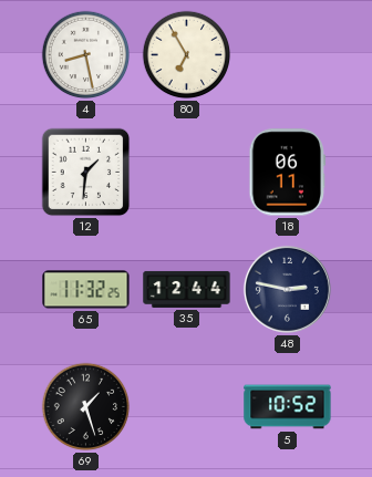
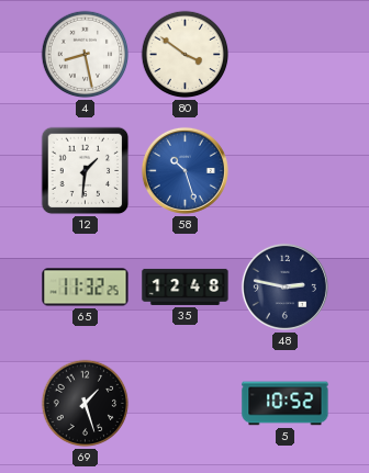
80: 6:55 -> 3:51 (186, 55)
58: none -> 10:27 (185, 170)
18: 06:11 -> none (288, 173)
35: 12:44 -> 12:48 (186, 286)
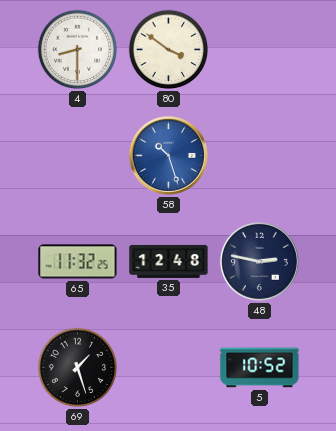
4: 8:28 -> 8:30 (78, 50)
12: 1:31 -> none (86, 171)
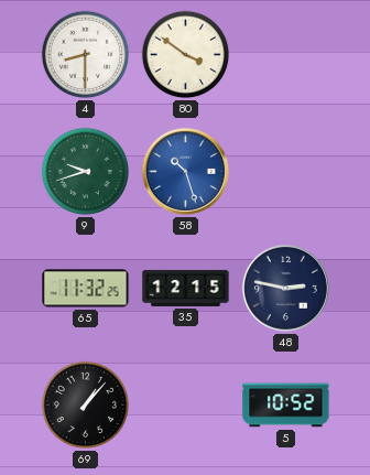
9: none -> 9:42 (86, 172)
35: 12:48 -> 12:15 (186, 288)
69: 1:27 -> 1:07 (86, 406)
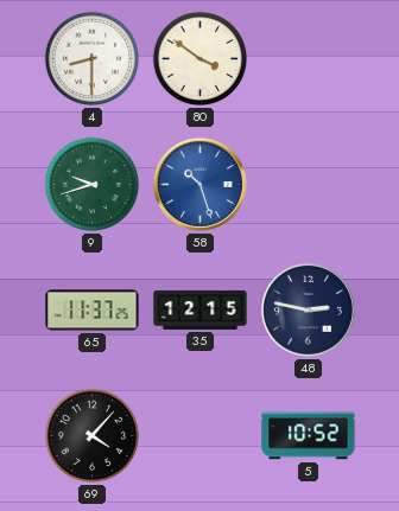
65: 11:32 -> 11:37 (93, 311)
69: 1:07 -> 4:07 (93, 436)
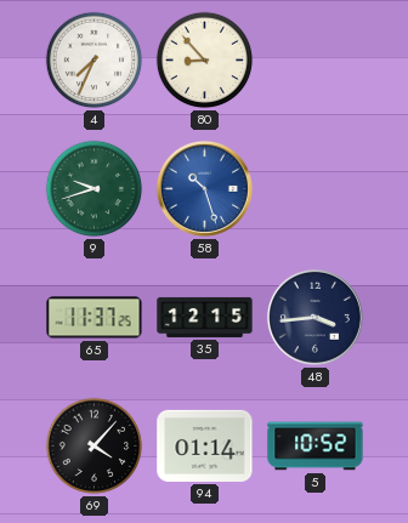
4: 8:30 -> 7:34 (95, 61)
80: 3:51 -> 8:53 (205, 61)
48: 2:47 -> 3:44 (314, 317)
94: none -> 01:14 (205, 445)
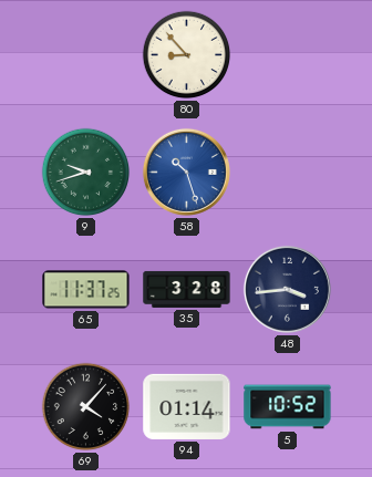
4: 7:34 -> none (95, 61)
35: 12:15 -> 3:28 (187, 289)
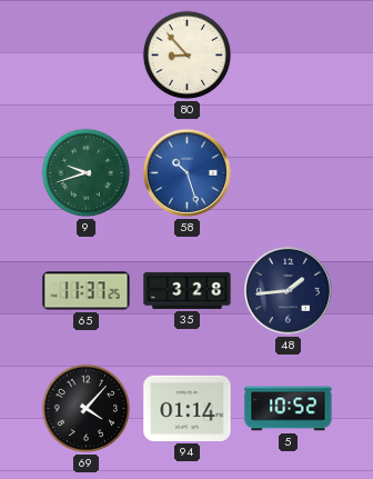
48: 3:44 -> 1:44 (288, 290)
